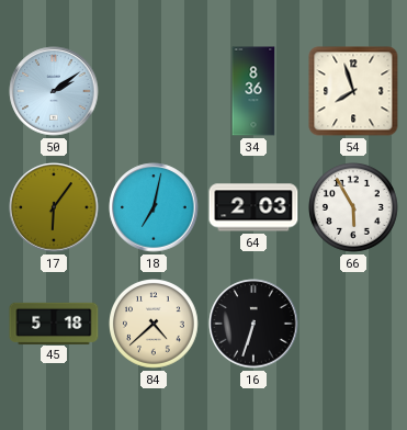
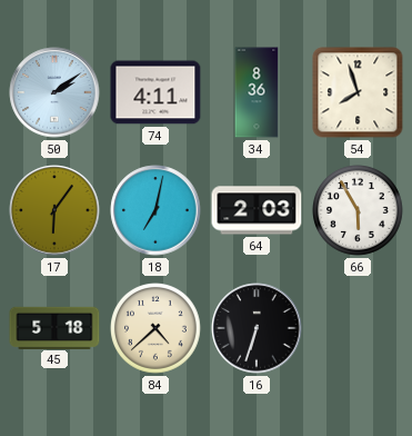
74: none -> 4:11 (155, 92)
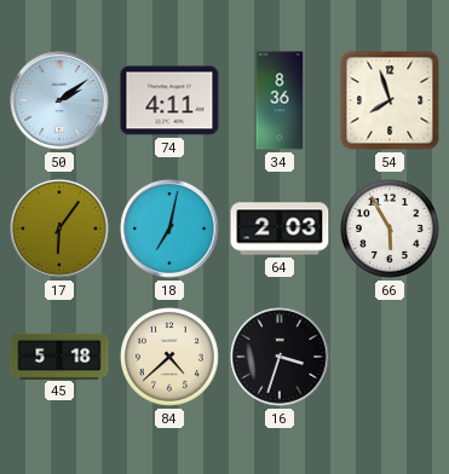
16: 6:33 -> 3:33 (280, 357)
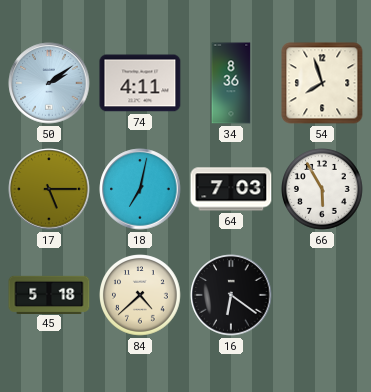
17: 6:06 -> 5:15 (49, 189)
64: 2:03 -> 7:03 (231, 189)
16: 3:33 -> 6:21 (231, 295)
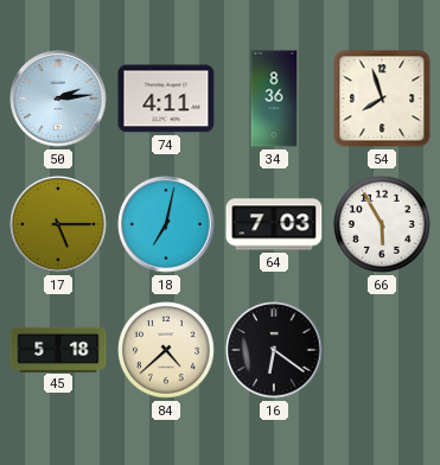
50: 2:09 -> 2:14 (58, 98)
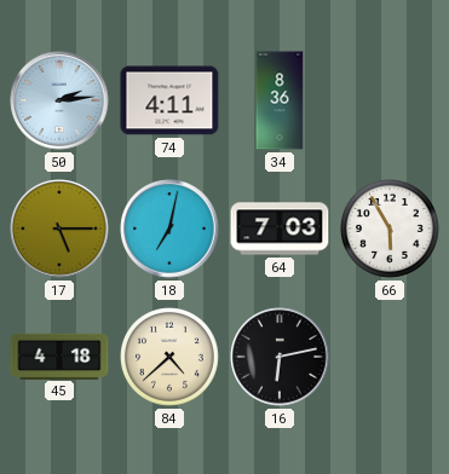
54: 7:57 -> none (382, 98)
45: 5:18 -> 4:18 (59, 355)
16: 6:21 -> 6:13 (280, 357)
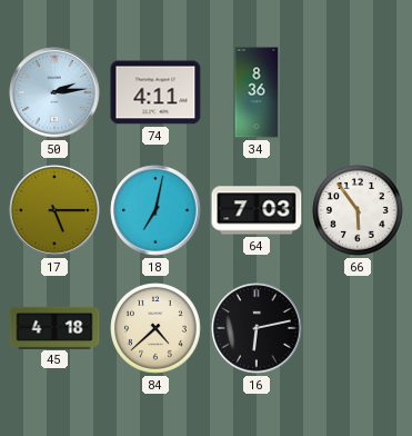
66: 5:55 -> 5:54 (359, 211)
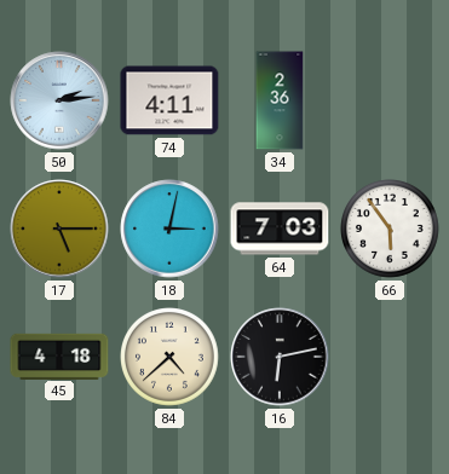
34: 8:36 -> 2:36 (280, 100)
18: 7:02 -> 3:02 (169, 229)
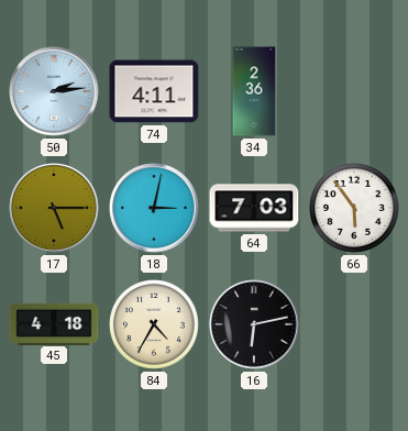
84: 4:38 -> 4:35 (155, 325)
